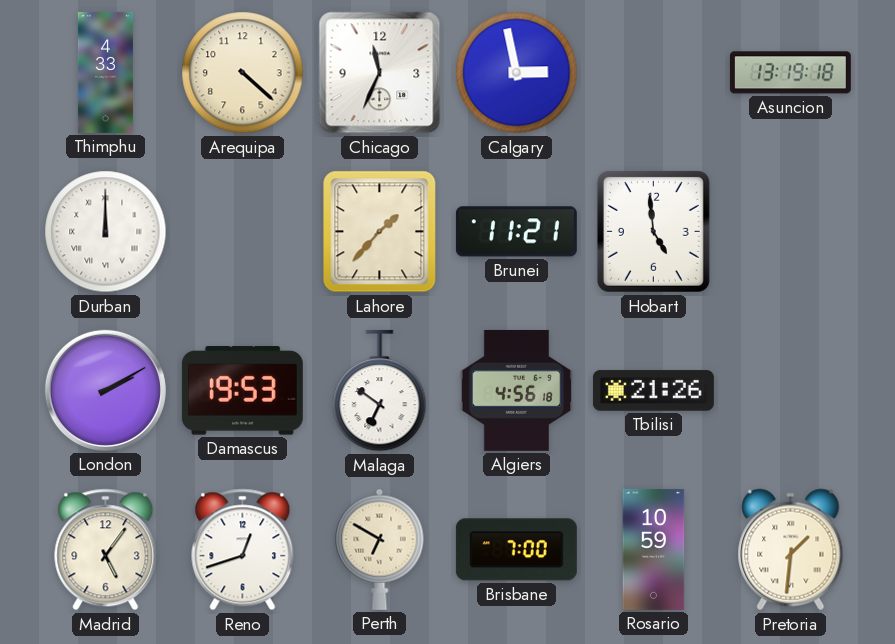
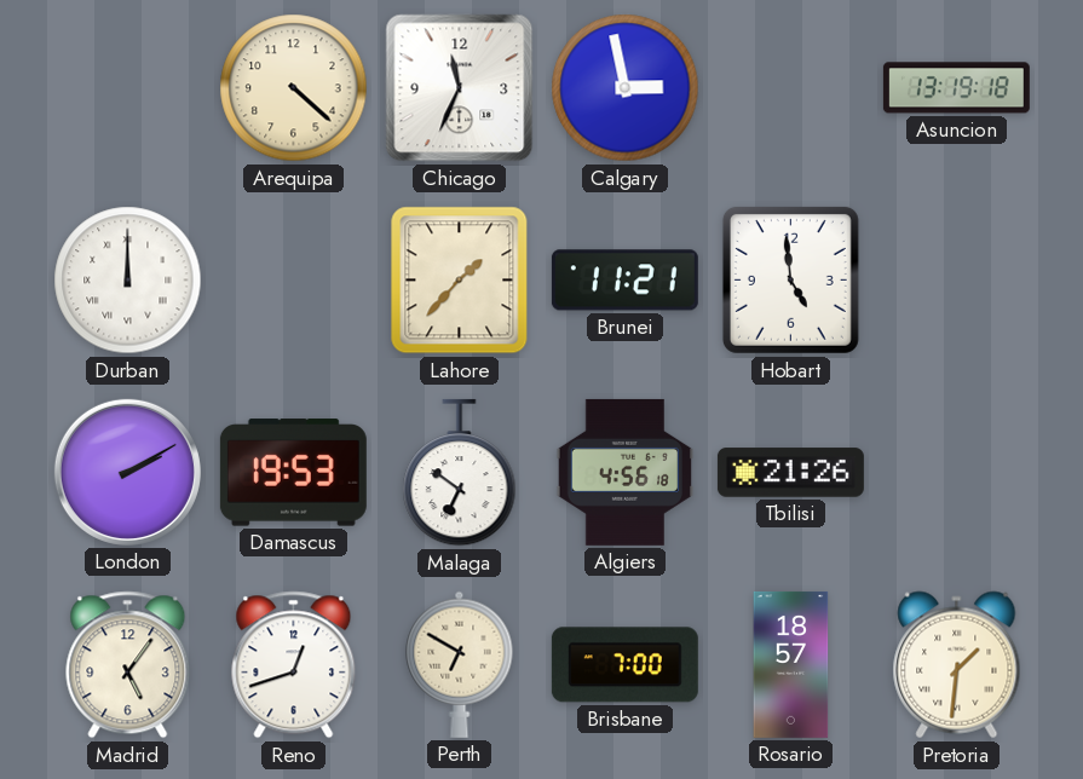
Thimphu: 4:33 -> none (105, 72)
Rosario: 10:59 -> 18:57 (791, 664)
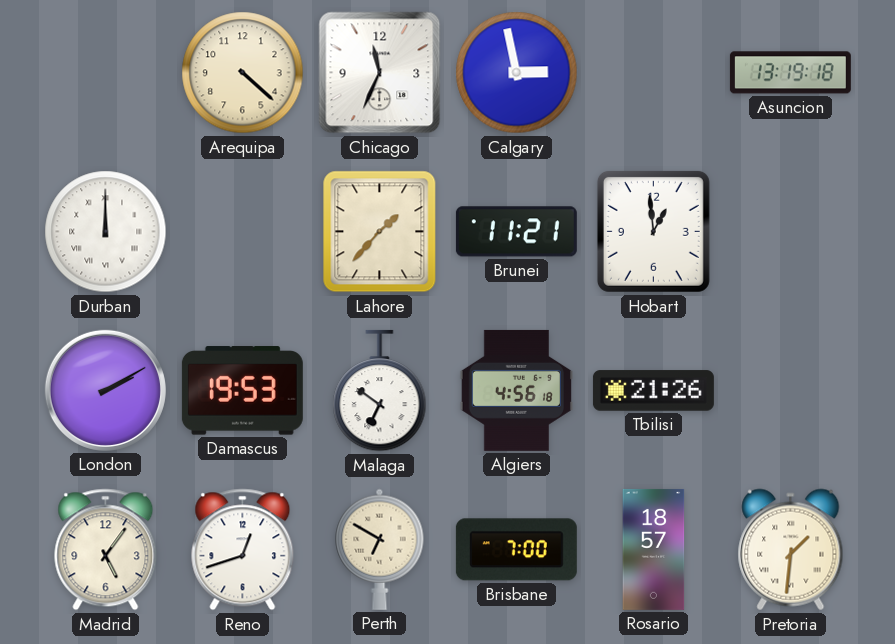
Hobart: 4:59 -> 12:59 (653, 231)
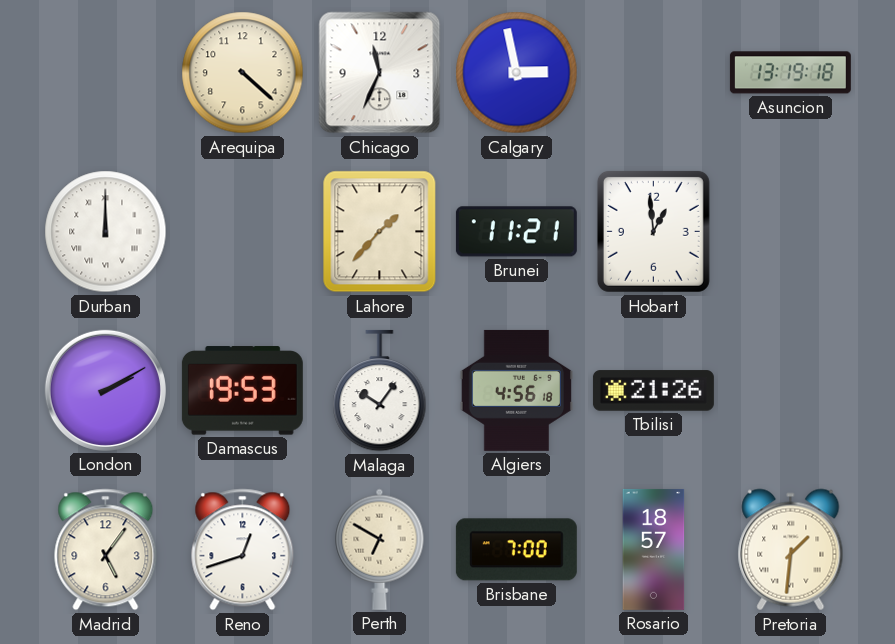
Malaga: 6:51 -> 10:06 (380, 391)
